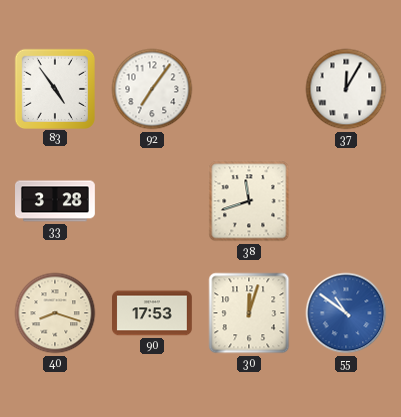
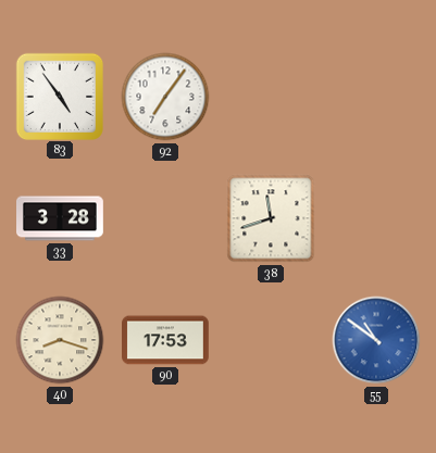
37: 12:05 -> none (346, 89)
30: 12:03 -> none (249, 313)
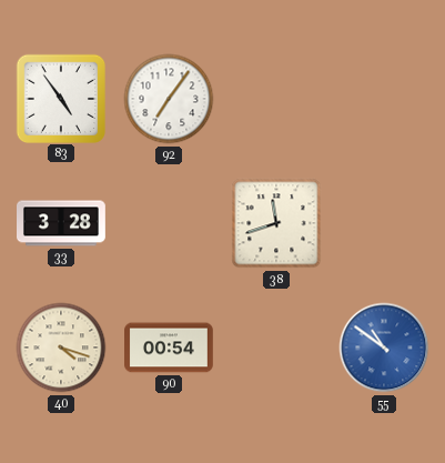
40: 8:18 -> 4:18 (61, 348)
90: 17:53 -> 00:54 (170, 348)
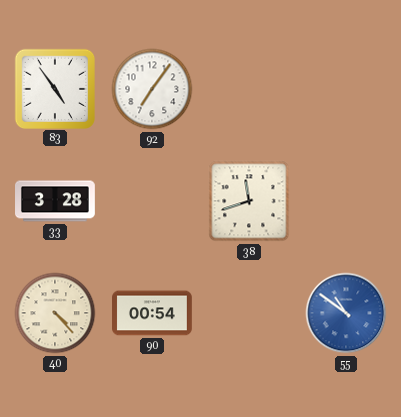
40: 4:18 -> 4:23 (55, 313)
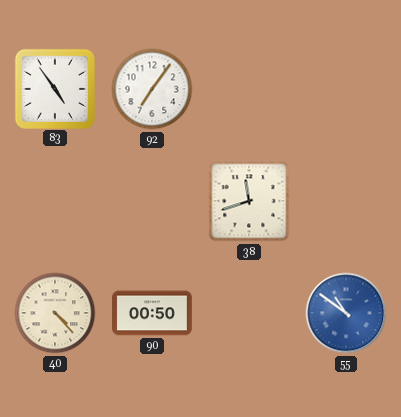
33: 3:28 -> none (56, 201)
90: 00:54 -> 00:50 (153, 313)
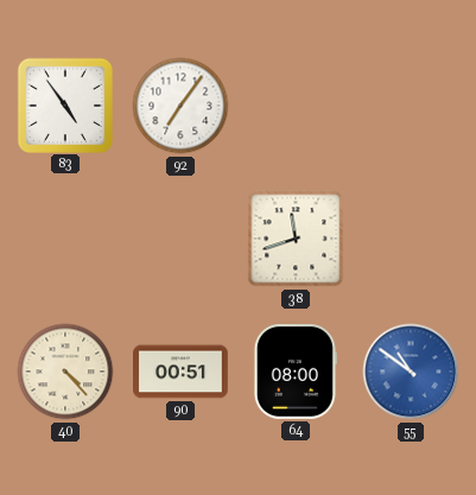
90: 00:50 -> 00:51 (182, 372)
64: none -> 08:00 (296, 373)
